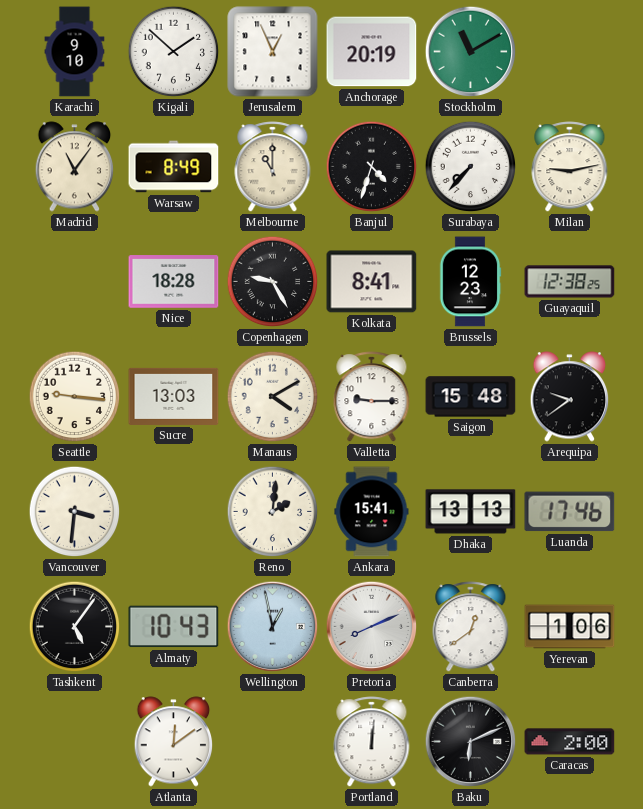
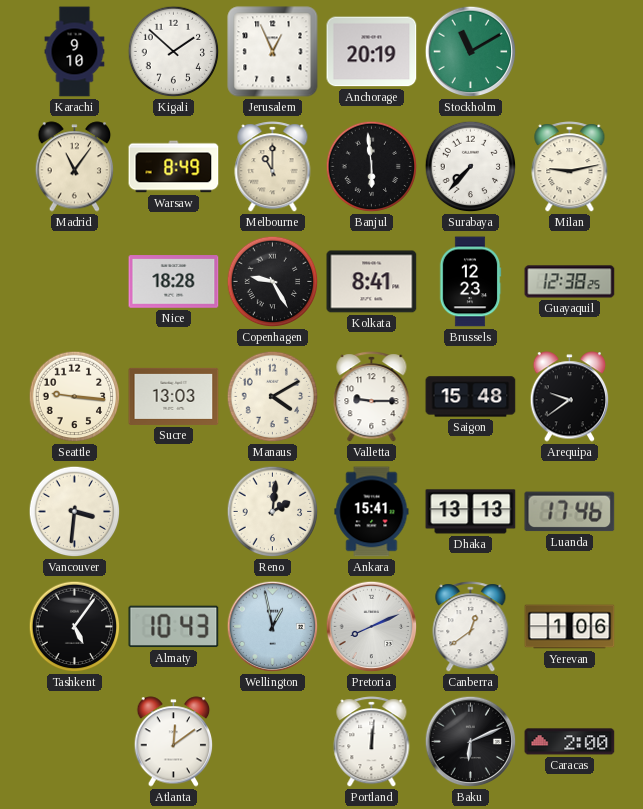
Banjul: 4:33 -> 5:59 (372, 167)
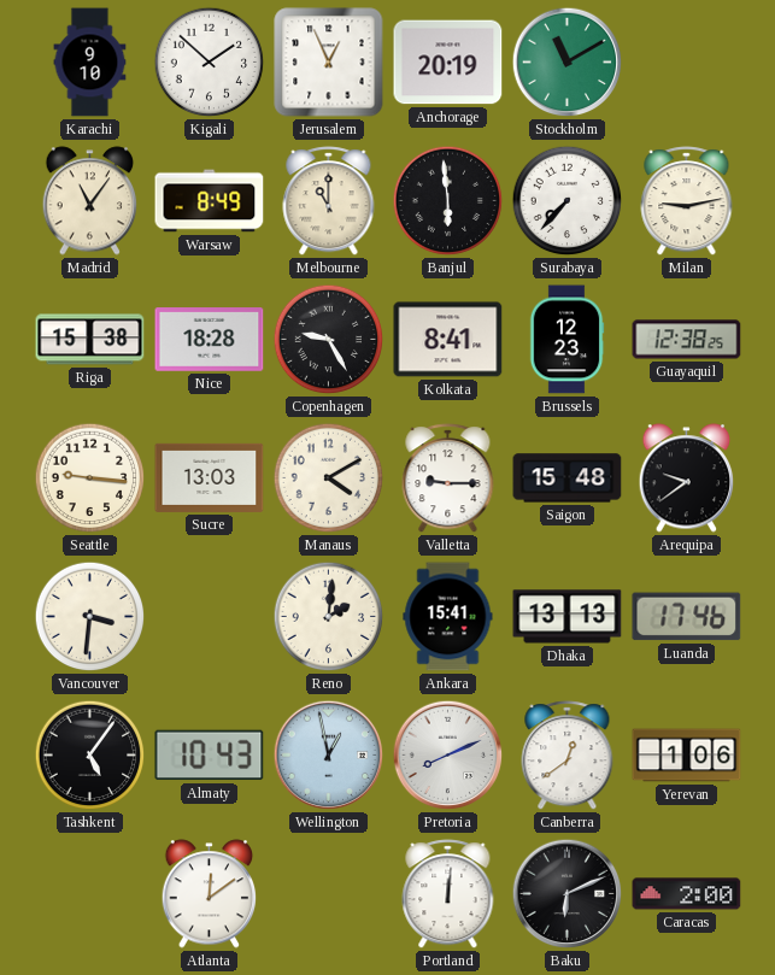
Riga: none -> 15:38 (90, 340)
